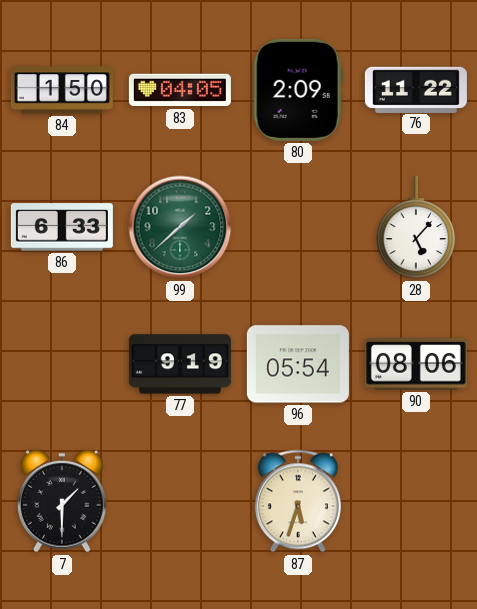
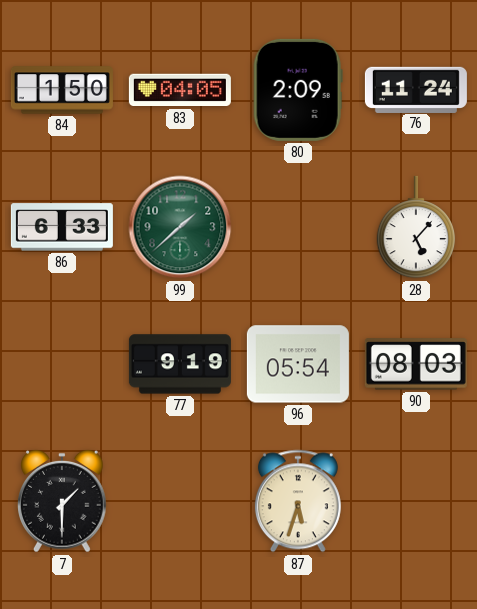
76: 11:22 -> 11:24 (416, 89)
90: 08:06 -> 08:03 (416, 364)
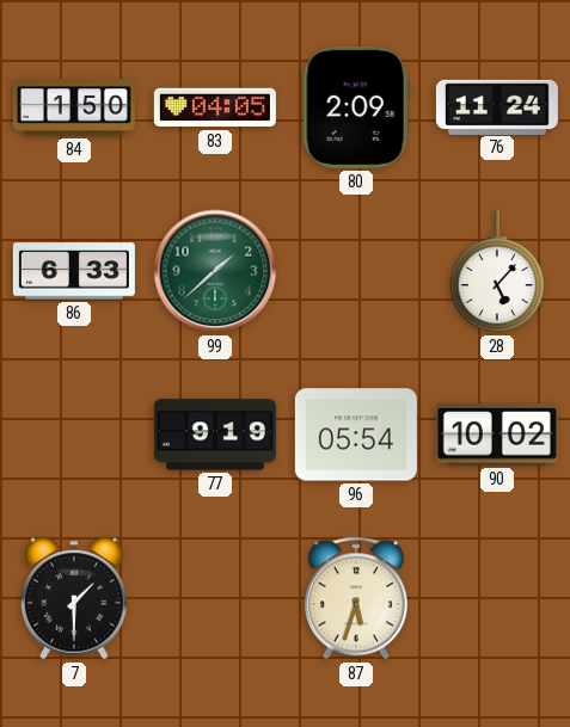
90: 08:03 -> 10:02 (497, 435)
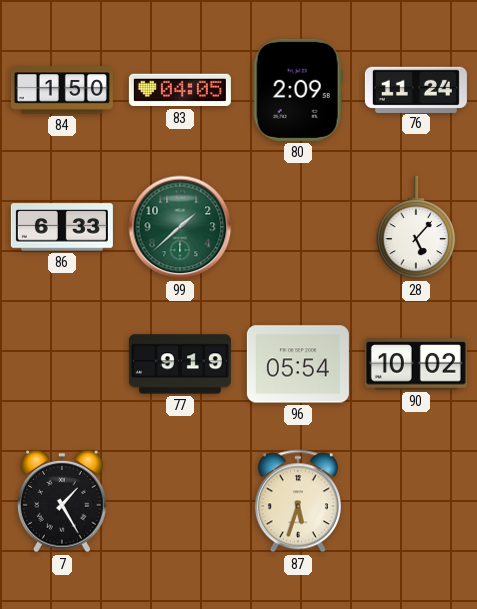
7: 1:30 -> 1:25 (62, 502)
